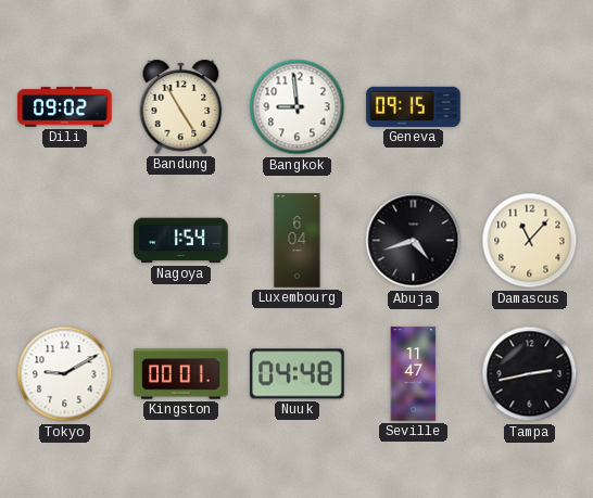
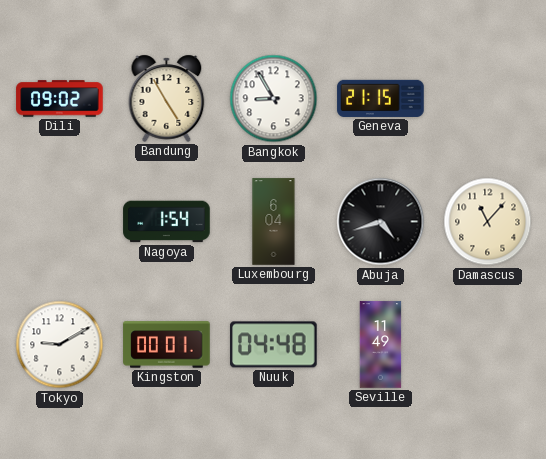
Bangkok: 8:59 -> 8:55 (274, 99)
Geneva: 09:15 -> 21:15 (381, 98)
Seville: 11:47 -> 11:49 (381, 345)
Tampa: 2:43 -> none (530, 374)
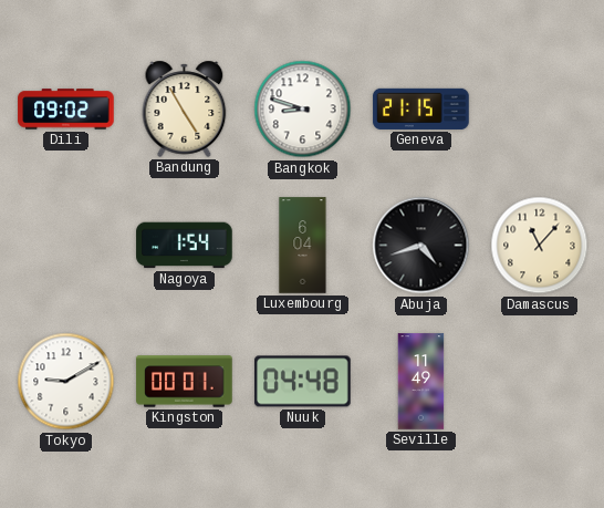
Bangkok: 8:55 -> 8:48 (303, 110)
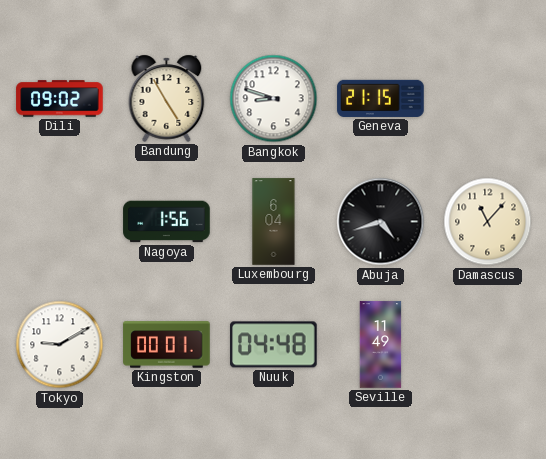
Nagoya: 1:54 -> 1:56 (167, 222)
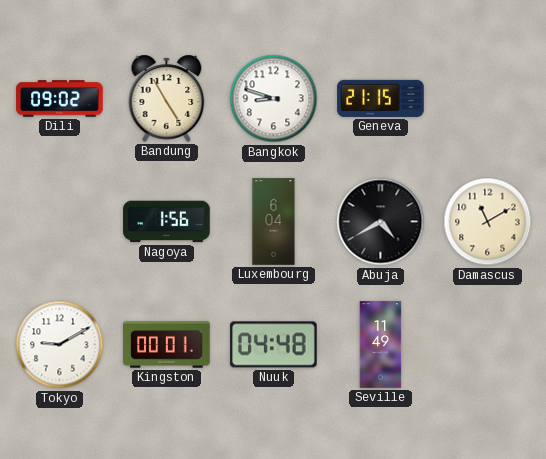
Abuja: 4:42 -> 4:40 (381, 222)
Damascus: 11:07 -> 11:10 (488, 222)
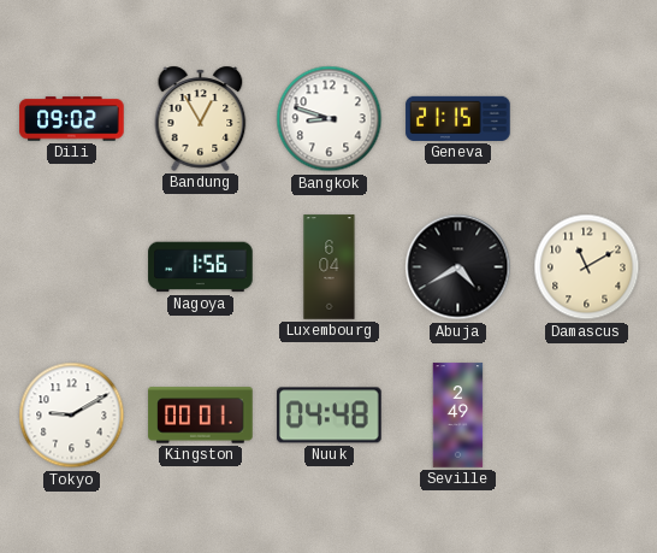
Bandung: 4:55 -> 12:55 (201, 118)
Seville: 11:49 -> 2:49 (458, 416)
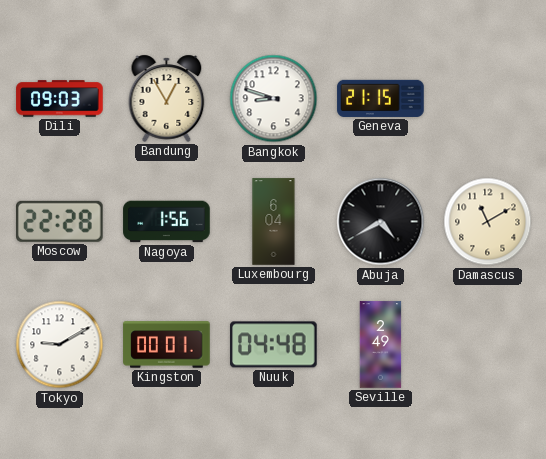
Dili: 09:02 -> 09:03 (60, 99)
Moscow: none -> 22:28 (60, 221)
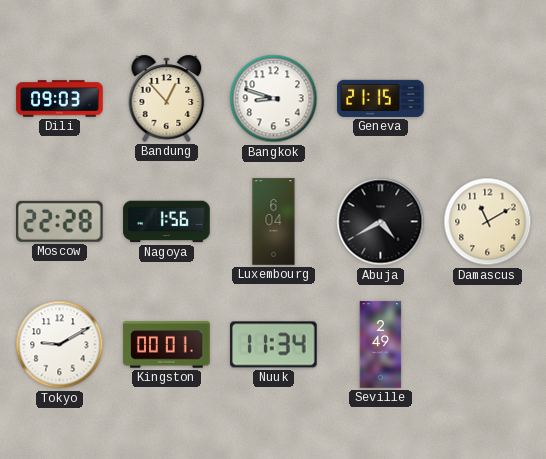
Bandung: 12:55 -> 12:53 (167, 98)
Nuuk: 04:48 -> 11:34 (274, 345)
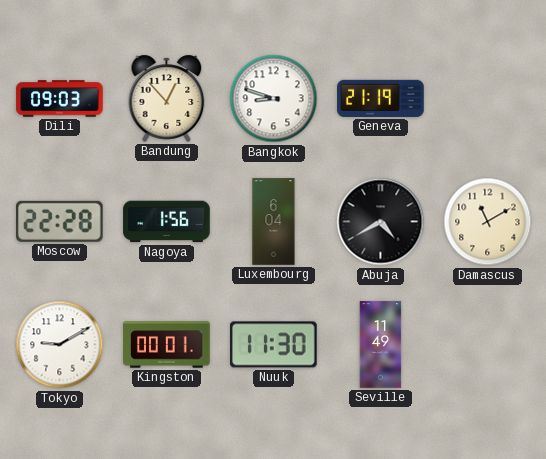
Geneva: 21:15 -> 21:19 (381, 98)
Nuuk: 11:34 -> 11:30 (274, 345)
Seville: 2:49 -> 11:49 (381, 345)
